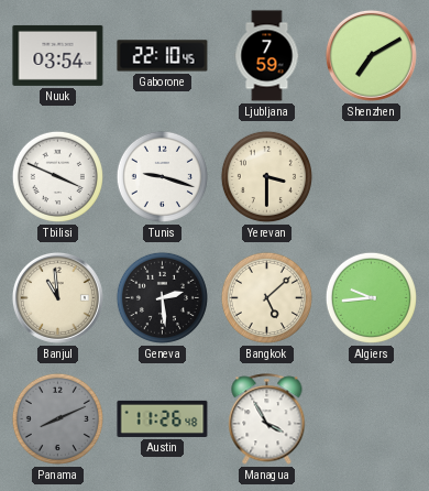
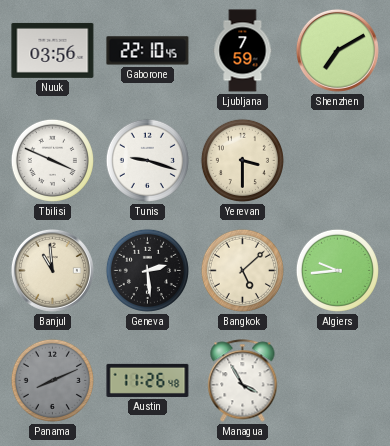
Nuuk: 03:54 -> 03:56 (53, 50)
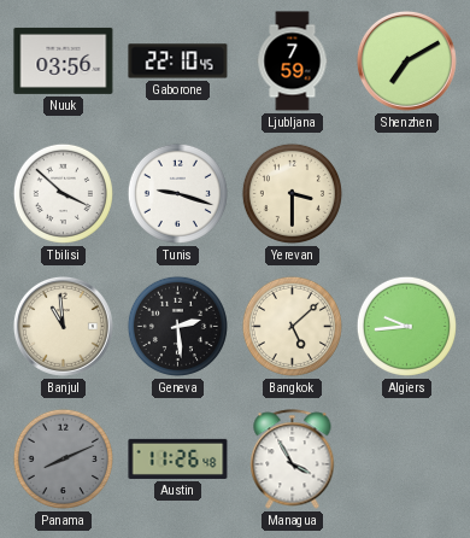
Tbilisi: 3:49 -> 3:52 (63, 193)
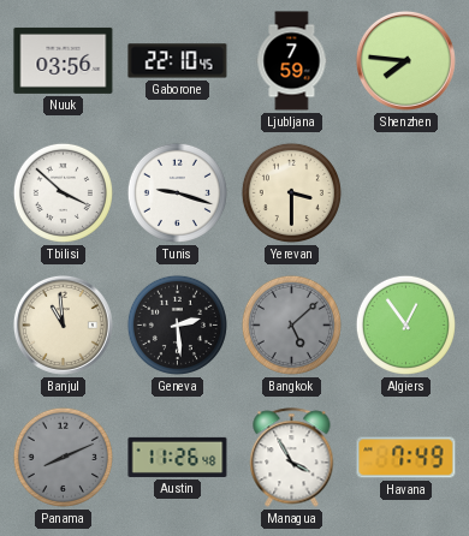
Shenzhen: 7:10 -> 7:46 (405, 60)
Bangkok dial: cream -> grey (291, 324)
Algiers: 9:44 -> 12:54 (405, 324)
Havana: none -> 7:49 (406, 458)
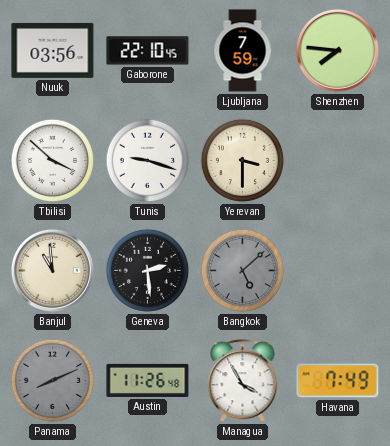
Algiers: 12:54 -> none (405, 324)
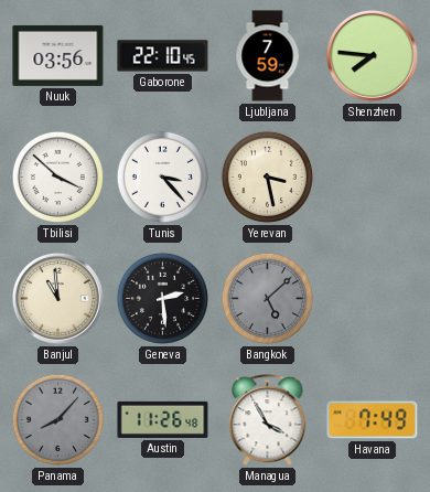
Tunis: 9:18 -> 3:23 (162, 177)
Yerevan: 3:30 -> 3:28 (267, 177)
Panama: 8:11 -> 8:07 (57, 419)
